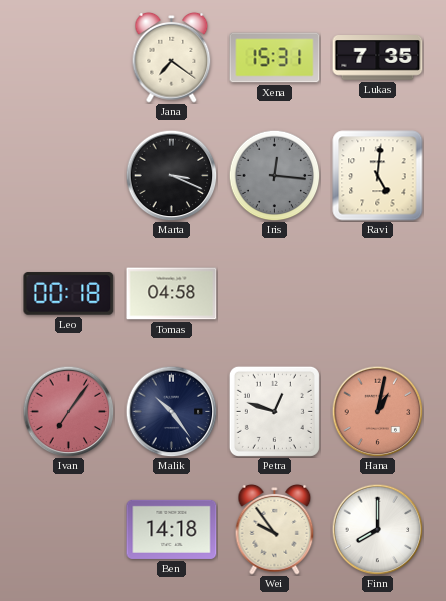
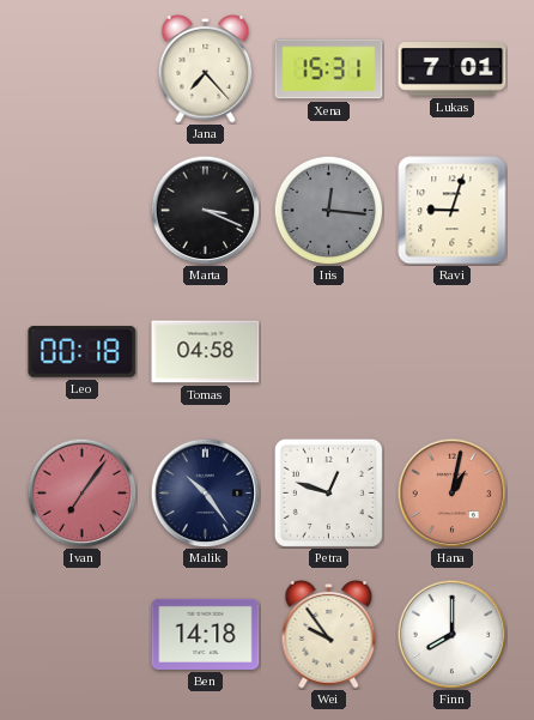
Jana: 7:21 -> 7:23 (206, 69)
Lukas: 7:35 -> 7:01 (453, 69)
Ravi: 5:01 -> 9:03 (453, 211)
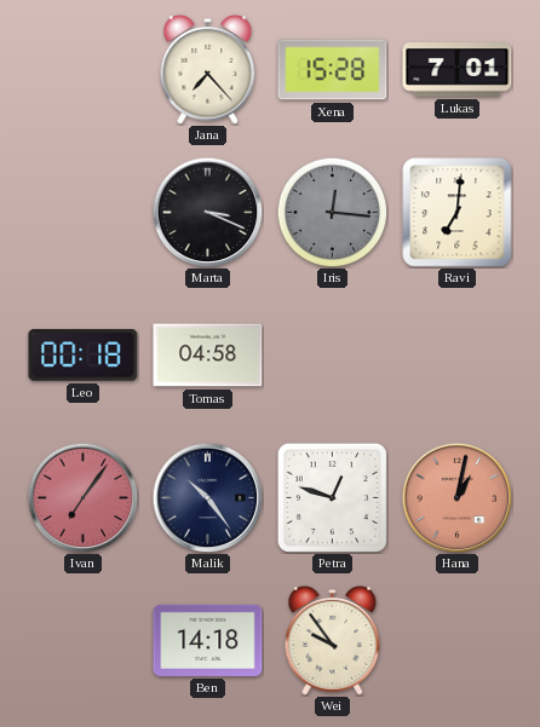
Xena: 15:31 -> 15:28 (333, 70)
Ravi: 9:03 -> 7:01 (458, 213)
Finn: 8:00 -> none (451, 634)
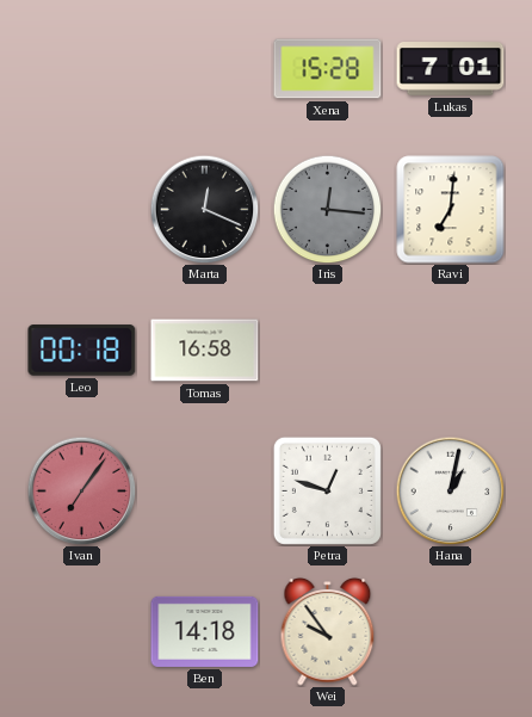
Jana: 7:23 -> none (208, 70)
Marta: 3:19 -> 12:19 (204, 209)
Tomas: 04:58 -> 16:58 (205, 351)
Malik: 10:24 -> none (207, 497)
Hana dial: salmon -> white (450, 490)
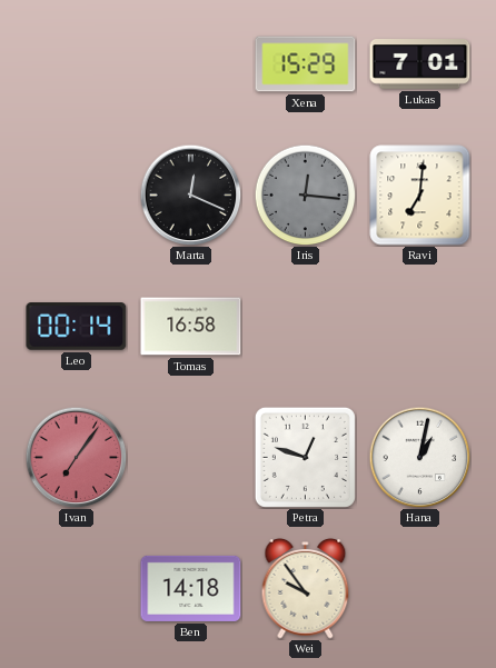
Xena: 15:28 -> 15:29 (306, 64)
Leo: 00:18 -> 00:14 (77, 327)
